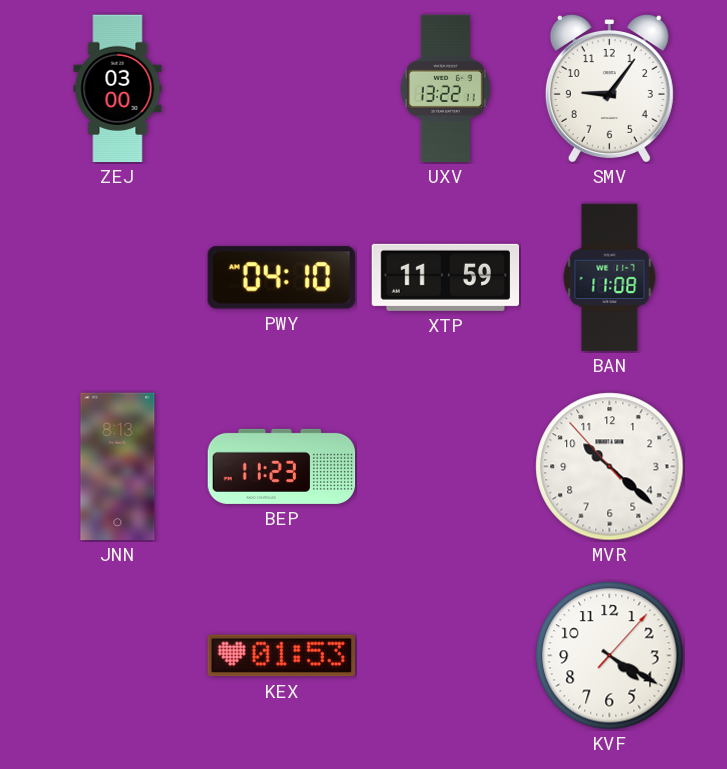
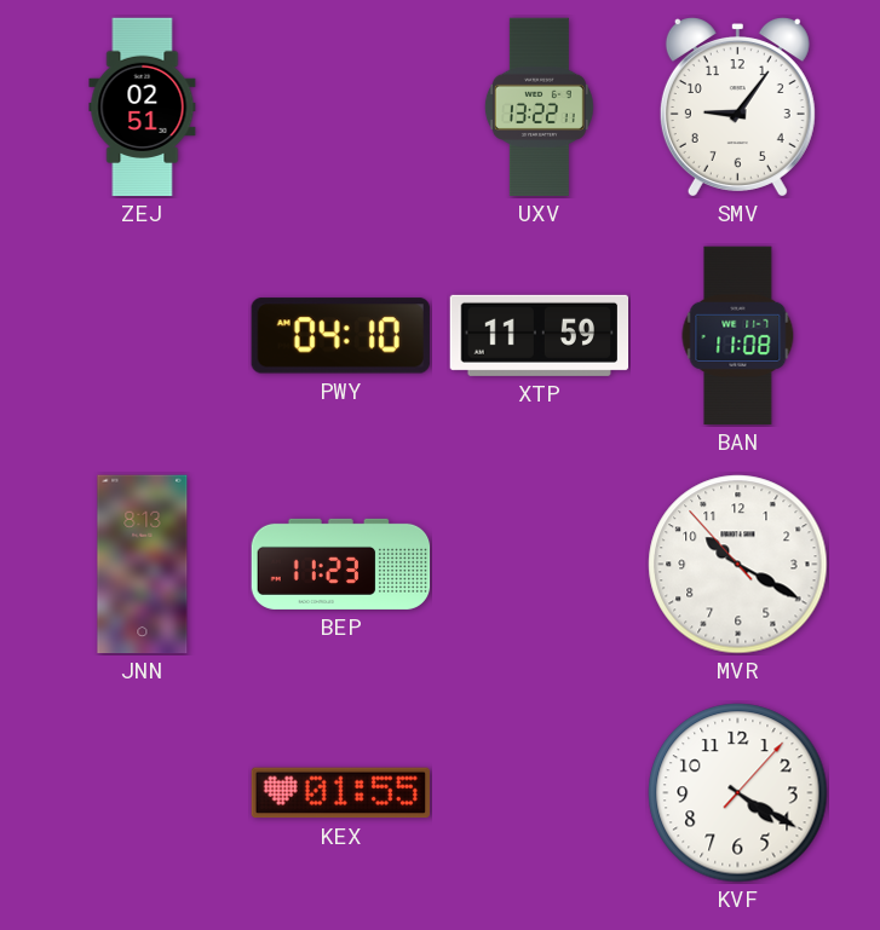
ZEJ: 03:00 -> 02:51 (143, 108)
MVR: 10:21 -> 10:19 (738, 565)
KEX: 01:53 -> 01:55 (340, 793)
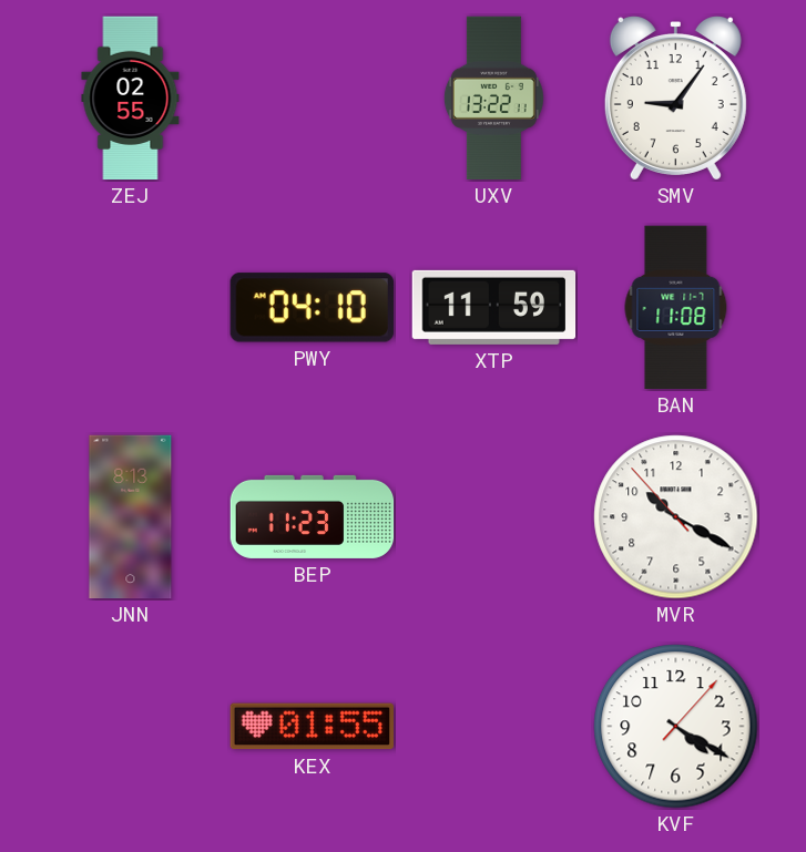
ZEJ: 02:51 -> 02:55 (131, 99)
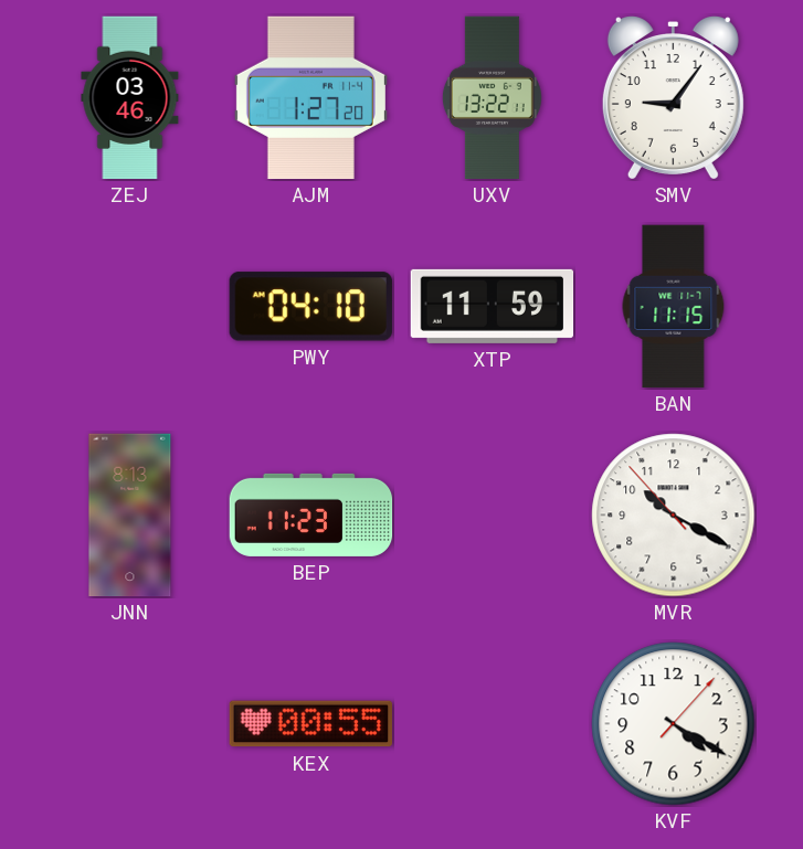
ZEJ: 02:55 -> 03:46 (130, 98)
AJM: none -> 1:27 (310, 98)
BAN: 11:08 -> 11:15 (674, 307)
KEX: 01:55 -> 00:55 (310, 724)
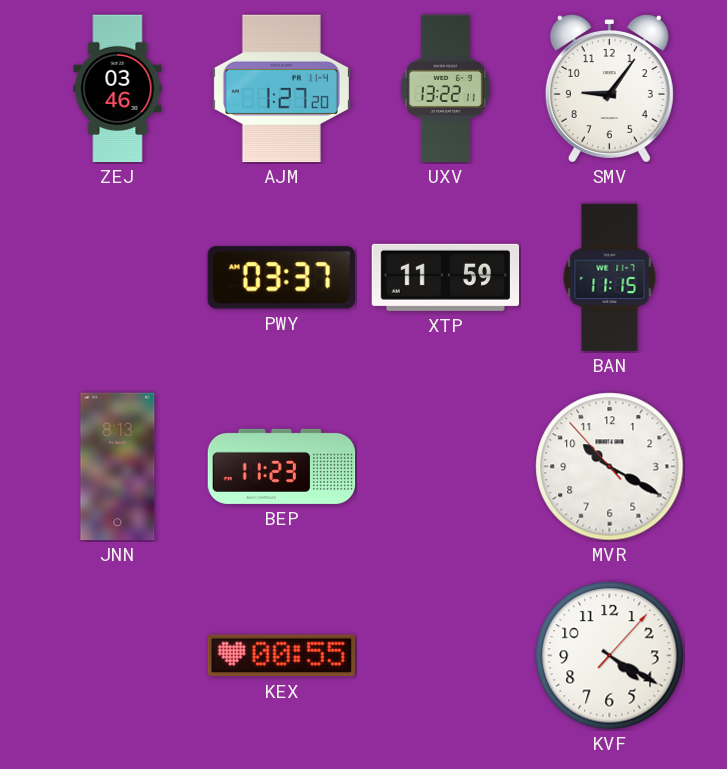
PWY: 04:10 -> 03:37 (281, 278)
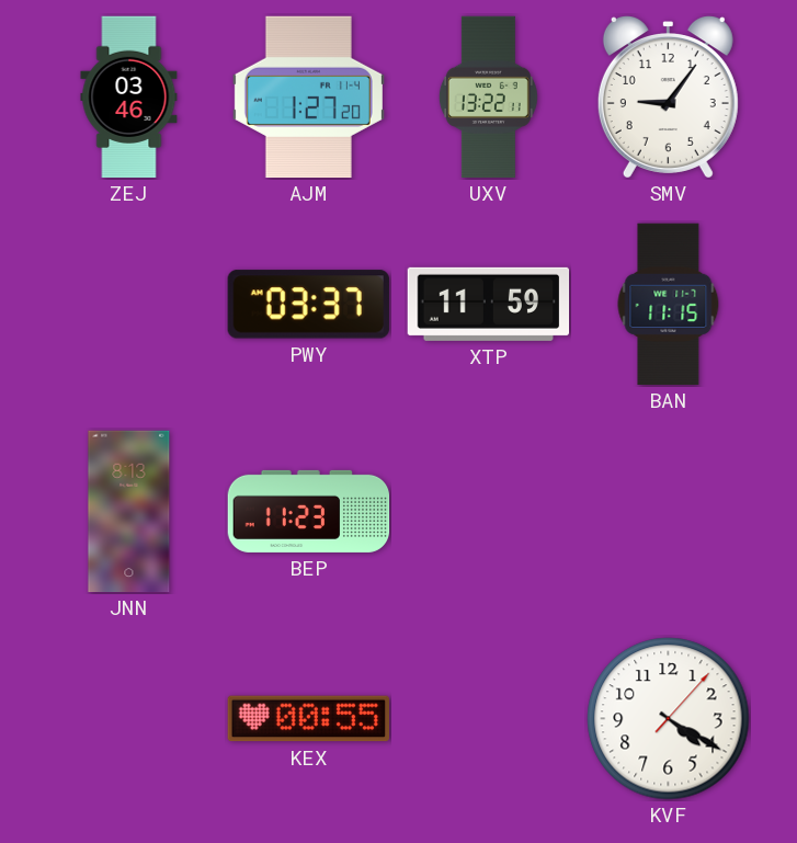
MVR: 10:19 -> none (610, 467)
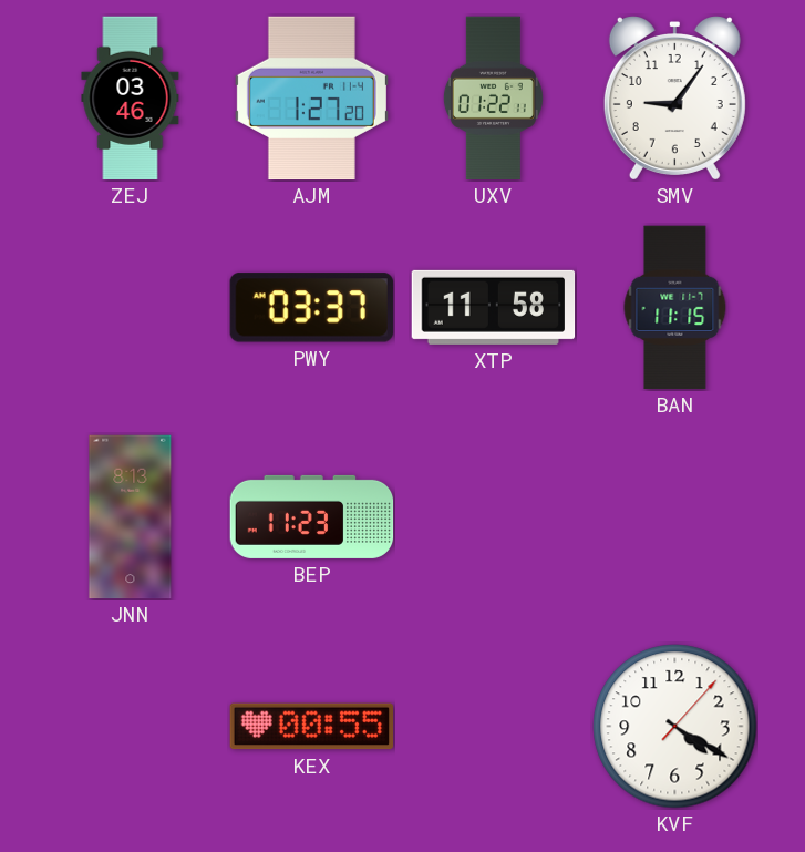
UXV: 13:22 -> 01:22 (493, 99)
XTP: 11:59 -> 11:58 (494, 307)
